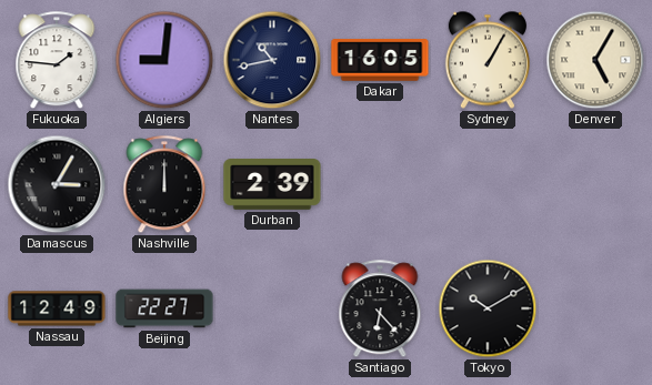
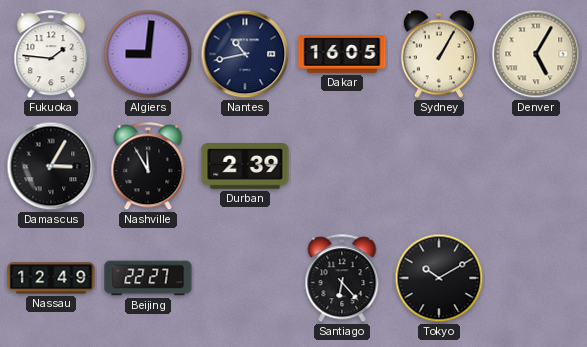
Nashville: 12:00 -> 11:55 (148, 167)
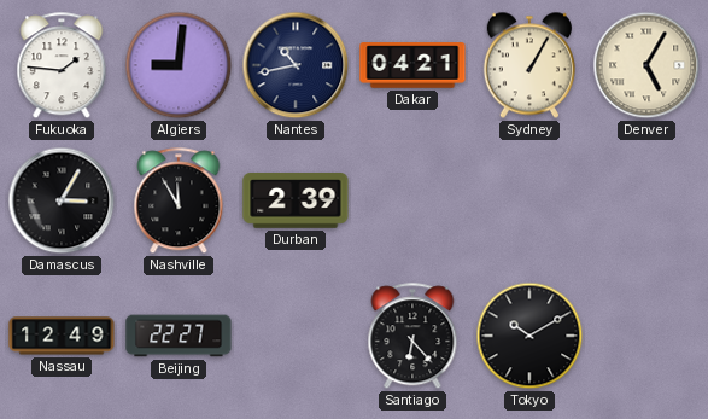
Dakar: 16:05 -> 04:21 (412, 65)
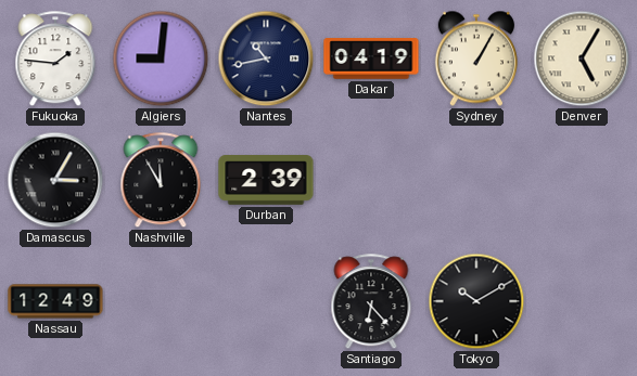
Dakar: 04:21 -> 04:19 (371, 59)
Beijing: 22:27 -> none (179, 336)
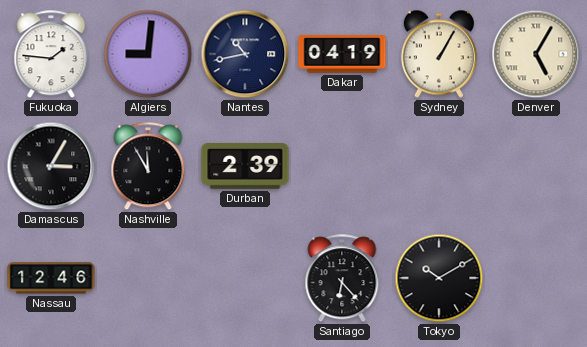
Nassau: 12:49 -> 12:46 (51, 278)
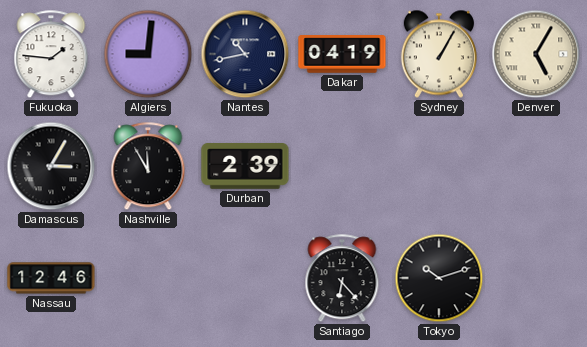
Tokyo: 10:10 -> 10:12 (439, 278)
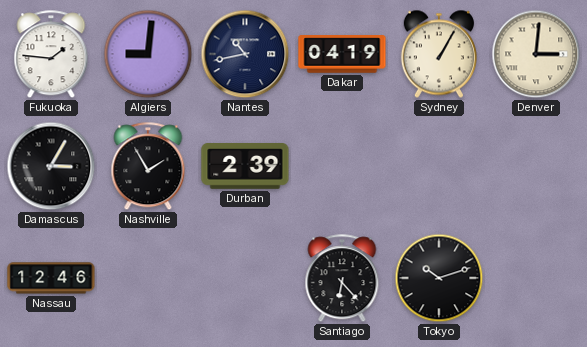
Denver: 5:05 -> 3:01 (536, 54)
Nashville: 11:55 -> 1:55 (148, 167)
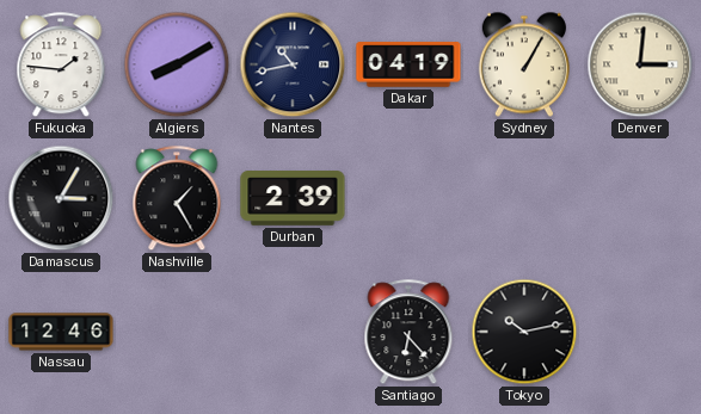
Algiers: 9:01 -> 8:10 (177, 64)
Nashville: 1:55 -> 1:25 (177, 199)
Tokyo: 10:12 -> 10:13 (524, 332)
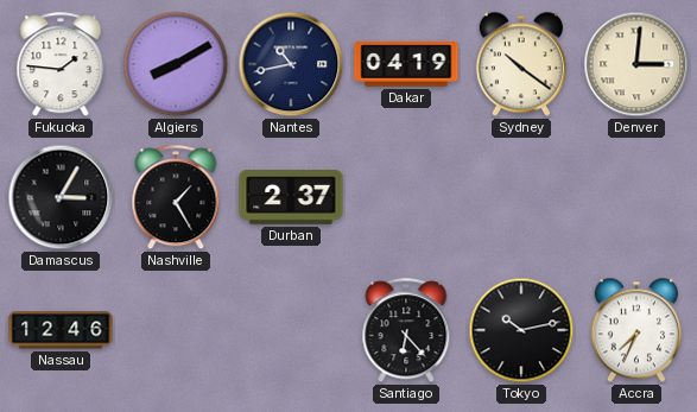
Sydney: 1:05 -> 10:21 (521, 64)
Durban: 2:39 -> 2:37 (291, 197)
Accra: none -> 7:34 (636, 330)
